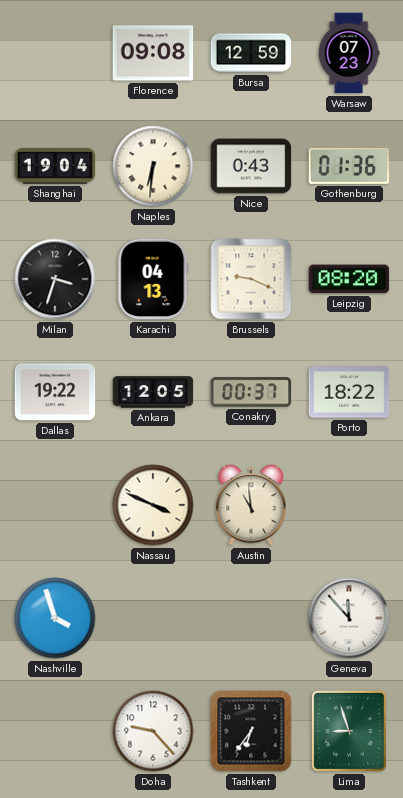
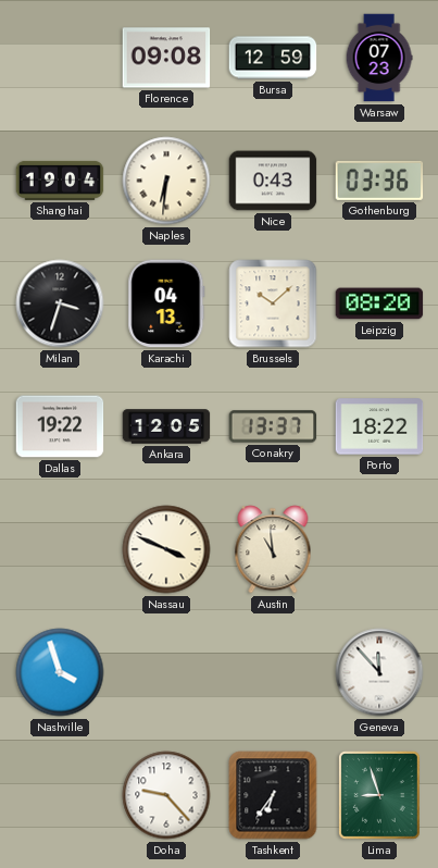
Gothenburg: 01:36 -> 03:36 (379, 181)
Brussels: 9:19 -> 10:08 (273, 303)
Conakry: 00:37 -> 13:37 (273, 426)
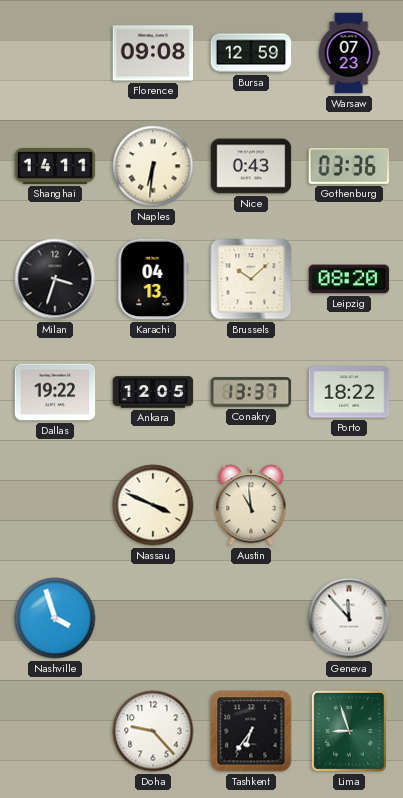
Shanghai: 19:04 -> 14:11 (55, 166)
